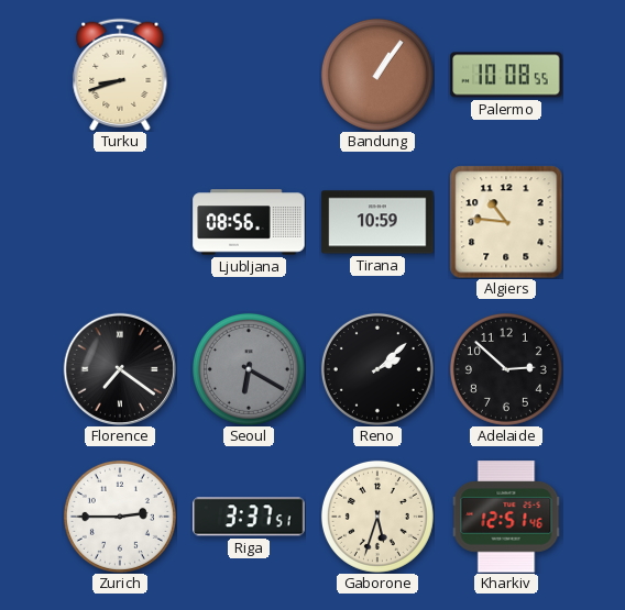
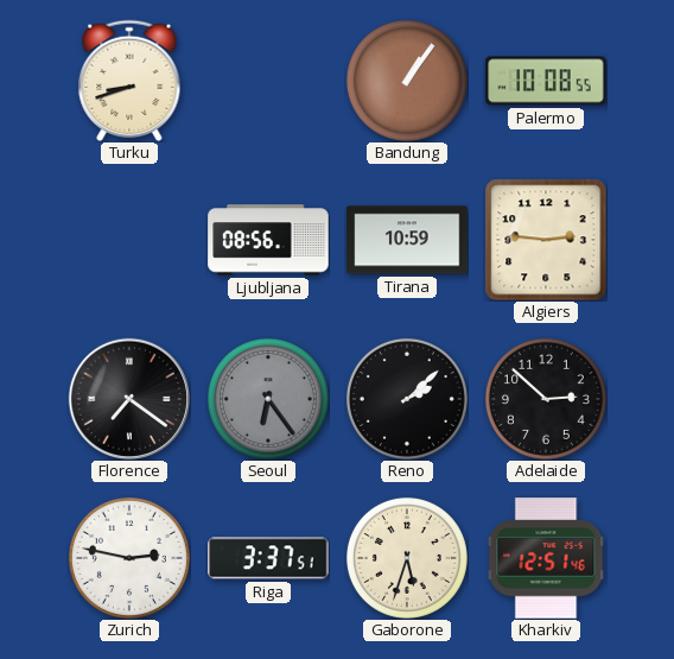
Algiers: 10:46 -> 2:46 (546, 240)
Seoul: 6:20 -> 6:24 (268, 399)
Zurich: 2:45 -> 2:47 (129, 558)
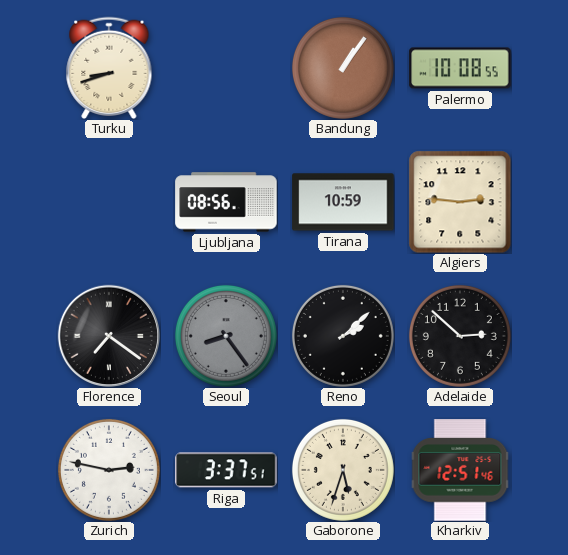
Seoul: 6:24 -> 8:24 (226, 336)
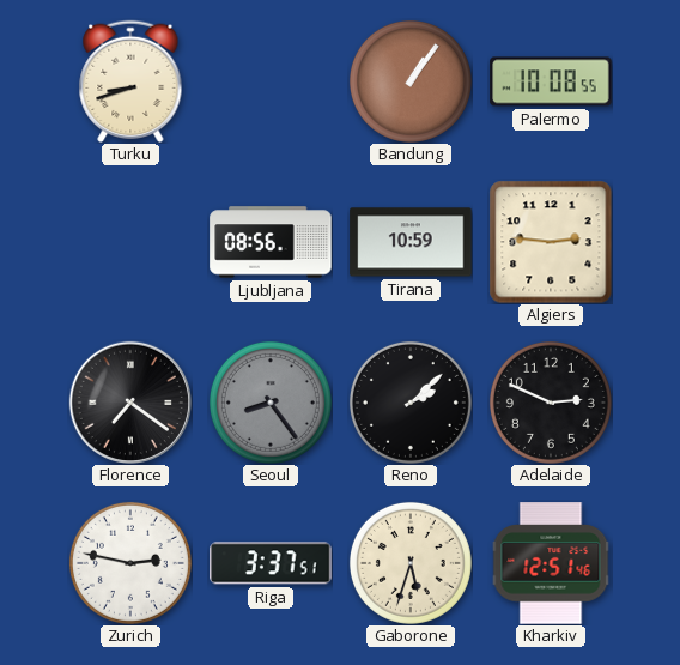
Adelaide: 2:52 -> 2:49 (551, 403)
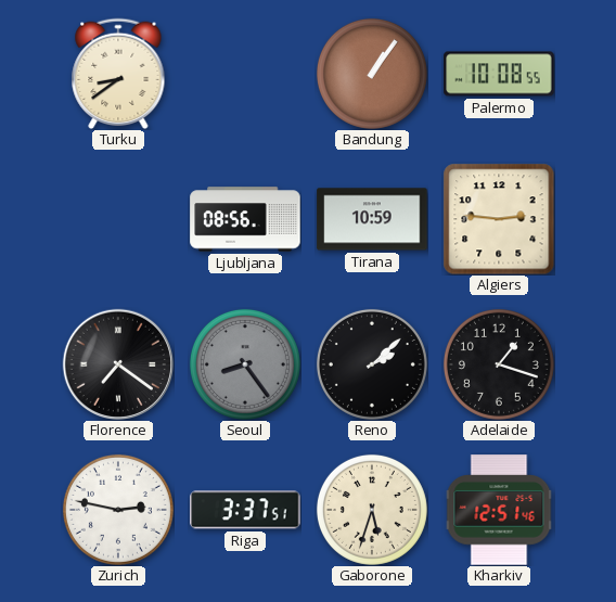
Turku: 8:42 -> 8:39 (118, 74)
Adelaide: 2:49 -> 1:18 (499, 364)
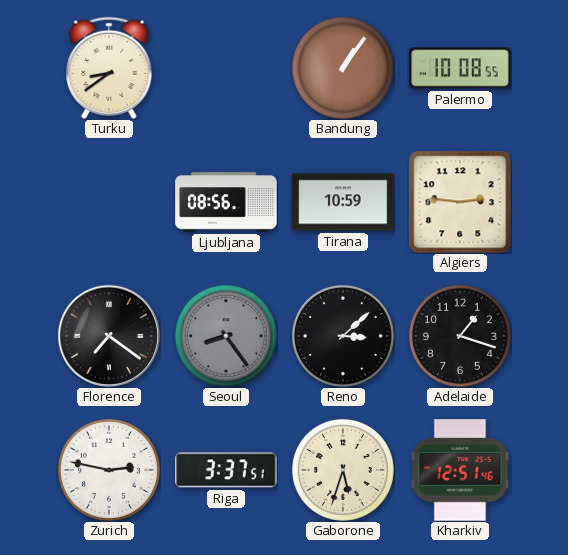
Reno: 2:08 -> 3:08 (343, 336)
